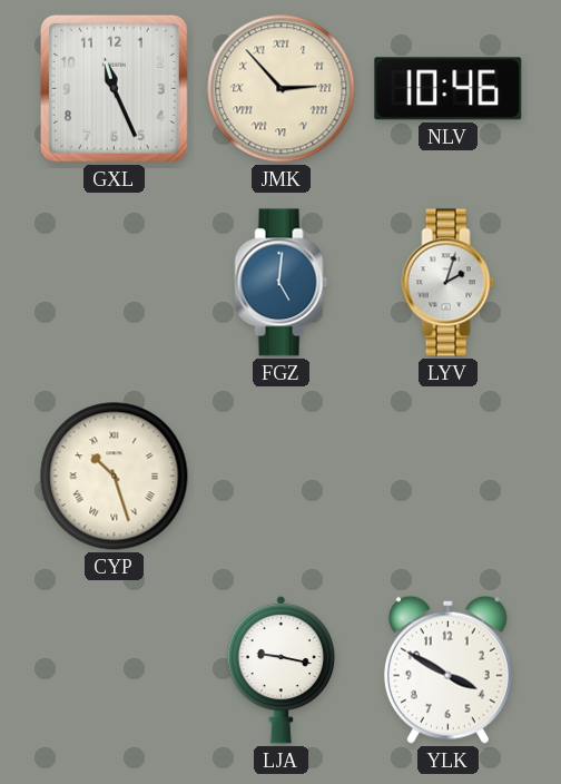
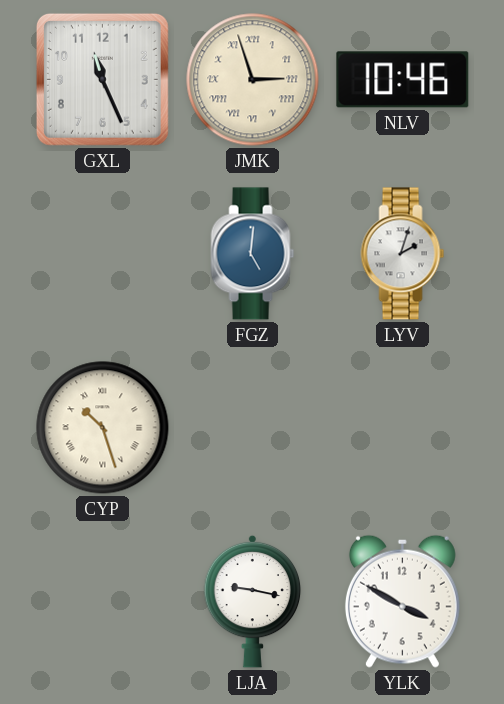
JMK: 2:53 -> 2:57 (253, 80)
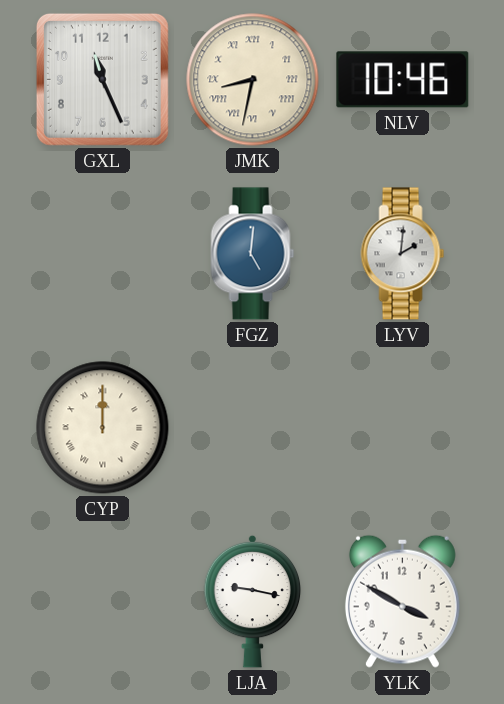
JMK: 2:57 -> 8:32 (253, 80)
LYV: 2:03 -> 2:01 (403, 254)
CYP: 10:27 -> 12:00 (103, 428)
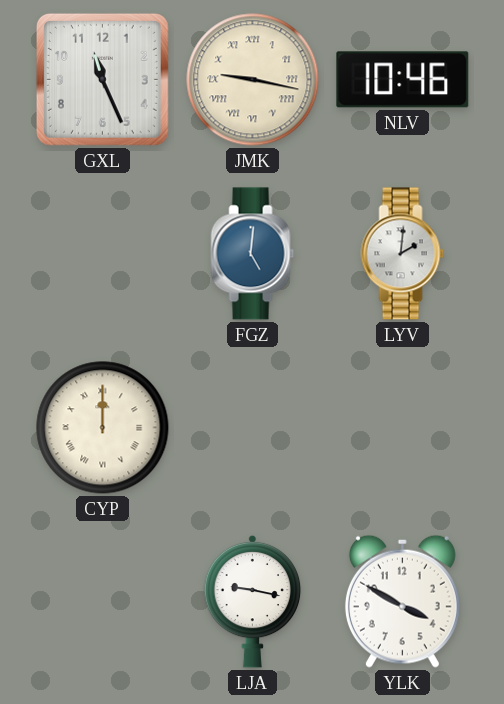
JMK: 8:32 -> 9:17 (253, 80)
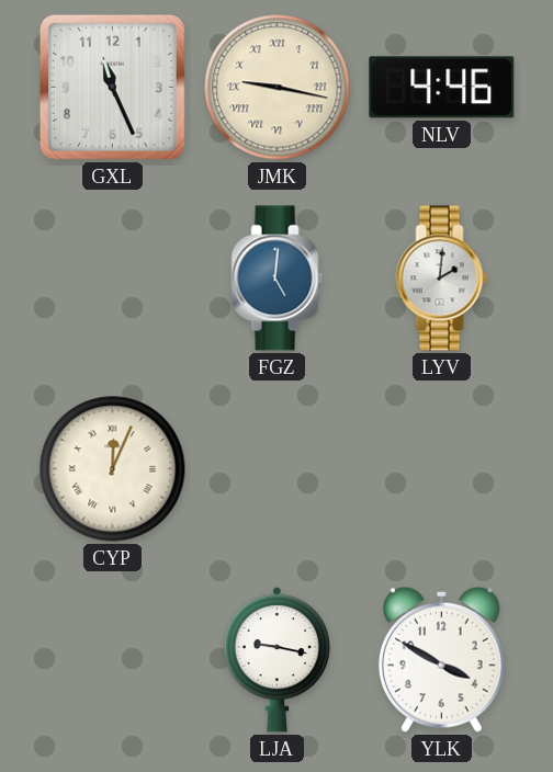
NLV: 10:46 -> 4:46 (442, 88)
CYP: 12:00 -> 12:04 (113, 469)
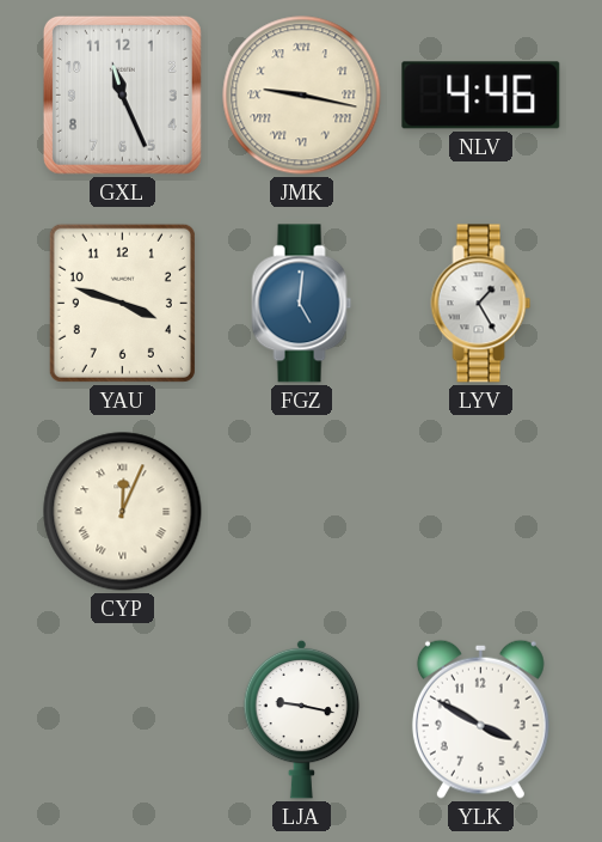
YAU: none -> 3:48 (122, 303)
LYV: 2:01 -> 1:25 (481, 304)
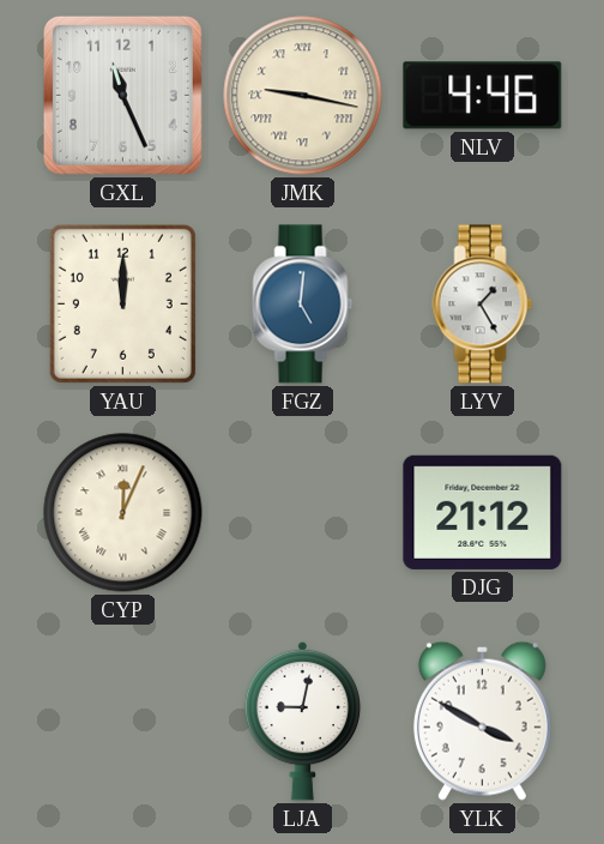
YAU: 3:48 -> 12:00 (122, 303)
DJG: none -> 21:12 (483, 512)
LJA: 9:17 -> 9:02 (303, 721)
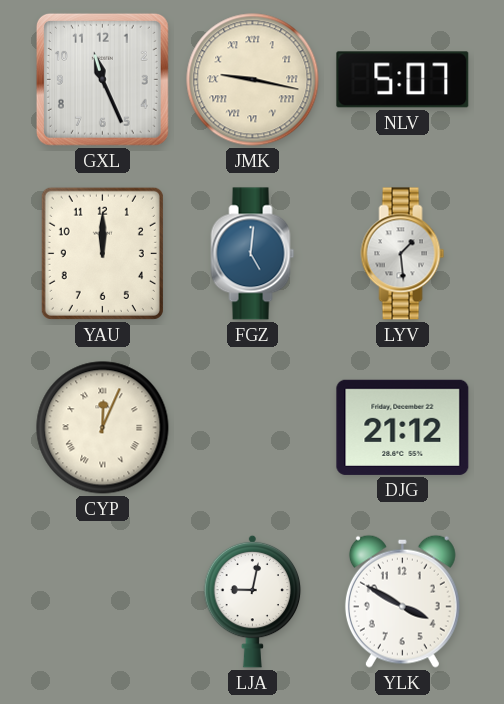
NLV: 4:46 -> 5:07 (403, 80)
LYV: 1:25 -> 1:29 (403, 254)
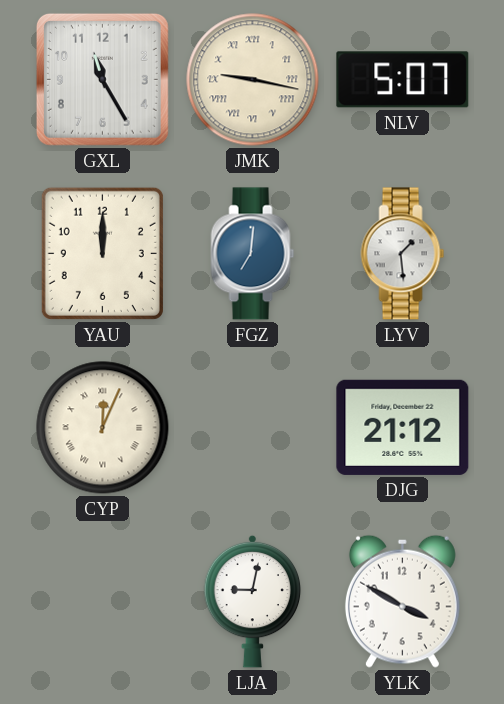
GXL: 11:26 -> 11:25 (102, 79)
FGZ: 5:01 -> 7:01 (253, 254)
